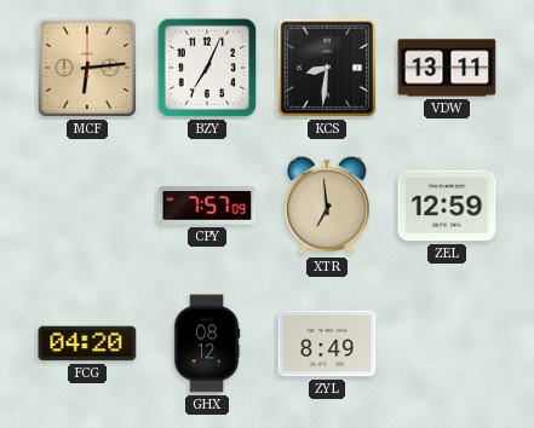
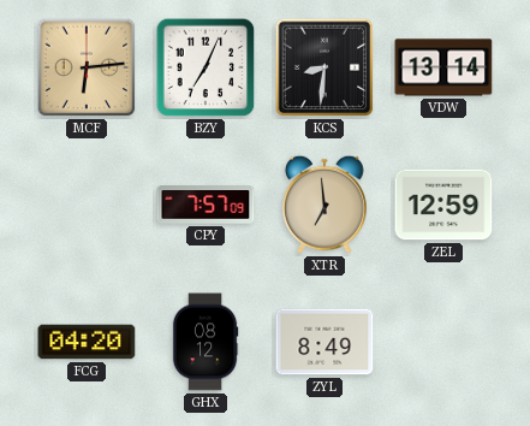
VDW: 13:11 -> 13:14 (443, 67)
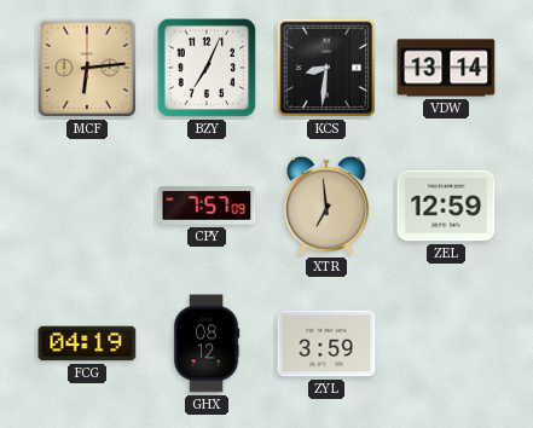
FCG: 04:20 -> 04:19 (87, 343)
ZYL: 8:49 -> 3:59 (326, 343)
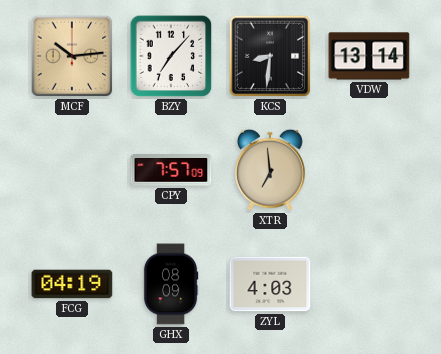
MCF: 6:14 -> 10:14 (72, 56)
BZY: 7:04 -> 7:07 (171, 56)
ZEL: 12:59 -> none (446, 206)
GHX: 08:12 -> 08:09 (171, 284)
ZYL: 3:59 -> 4:03 (270, 284)
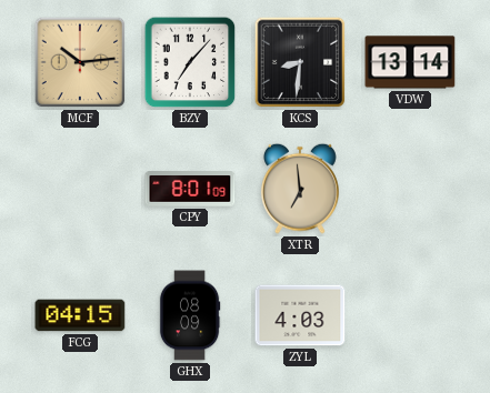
CPY: 7:57 -> 8:01 (190, 189)
FCG: 04:19 -> 04:15 (80, 315)
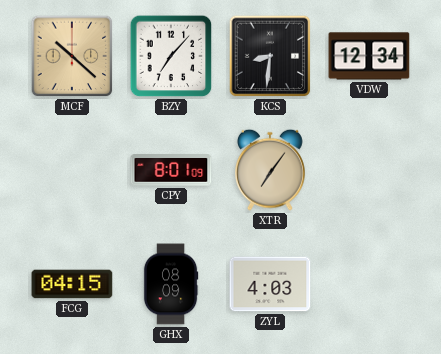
MCF: 10:14 -> 10:22 (72, 56)
VDW: 13:14 -> 12:34 (369, 56)
XTR: 6:59 -> 7:06 (271, 170)
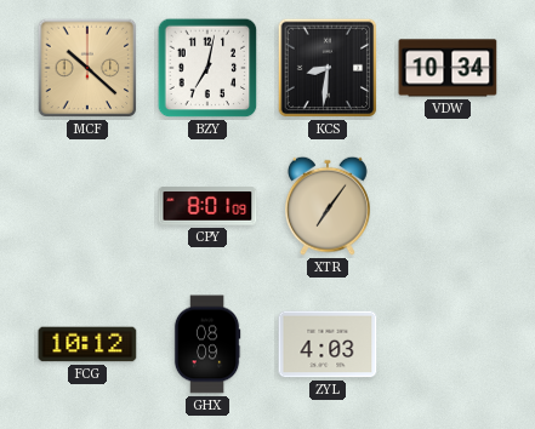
BZY: 7:07 -> 7:02 (207, 68)
VDW: 12:34 -> 10:34 (448, 68)
FCG: 04:15 -> 10:12 (87, 344)
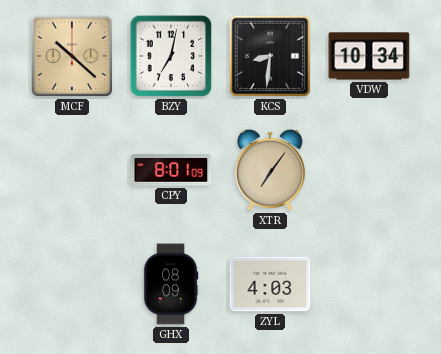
FCG: 10:12 -> none (87, 344)
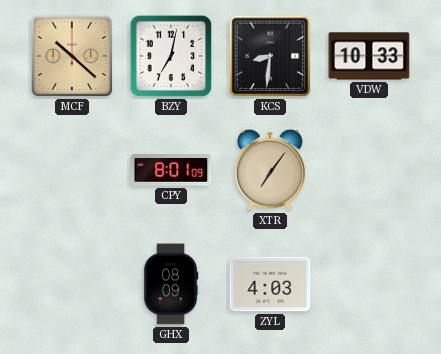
VDW: 10:34 -> 10:33 (369, 56)
